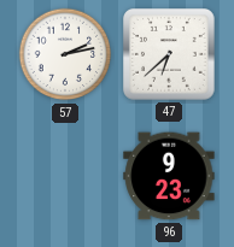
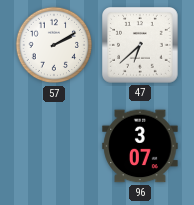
57: 2:13 -> 2:10 (54, 45)
96: 9:23 -> 3:07 (140, 146)
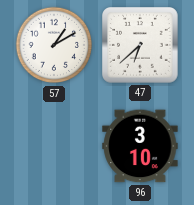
57: 2:10 -> 1:10 (54, 45)
96: 3:07 -> 3:10 (140, 146)
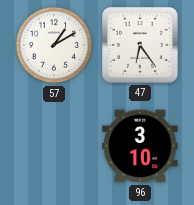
47: 6:38 -> 6:24 (140, 45)
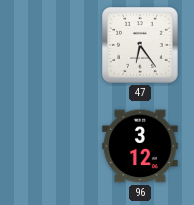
57: 1:10 -> none (54, 45)
96: 3:10 -> 3:12 (140, 146)
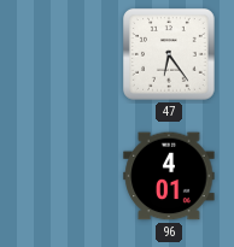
96: 3:12 -> 4:01 (169, 176)
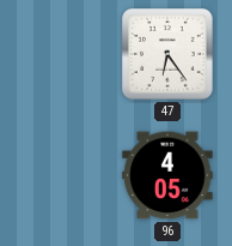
96: 4:01 -> 4:05 (167, 175)
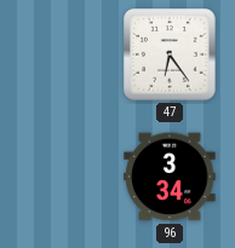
96: 4:05 -> 3:34 (170, 177)
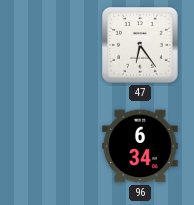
96: 3:34 -> 6:34 (140, 146)
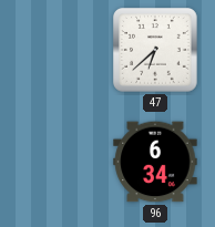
47: 6:24 -> 6:38 (155, 50)
